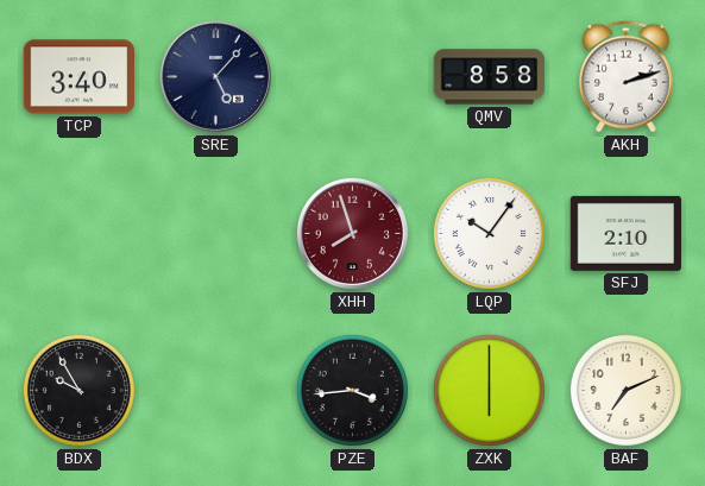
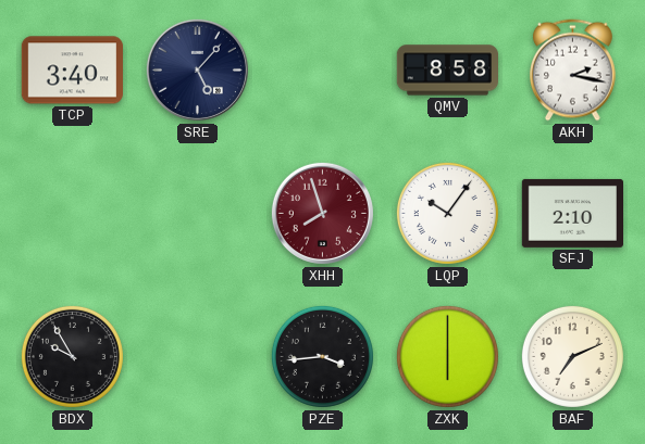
AKH: 2:12 -> 2:17 (573, 71)
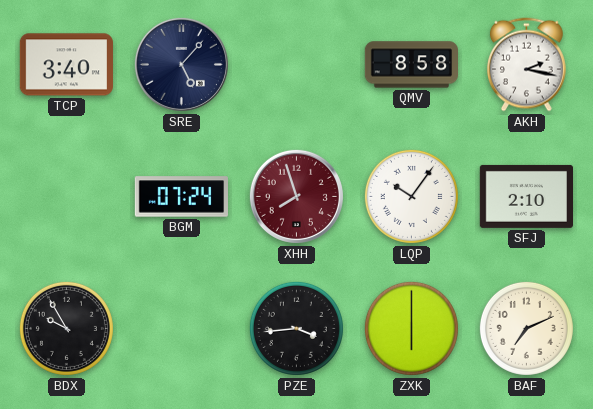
BGM: none -> 07:24 (181, 197)
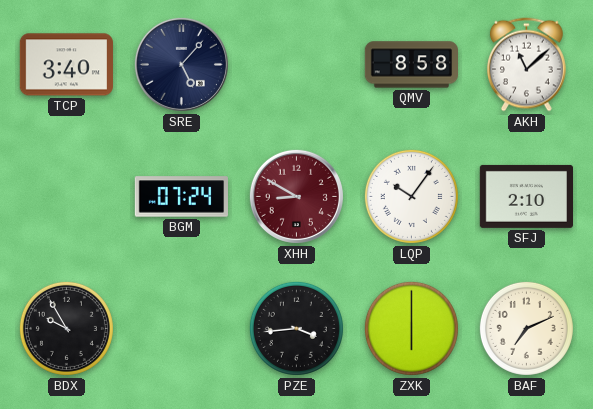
AKH: 2:17 -> 11:08 (527, 65)
XHH: 7:57 -> 8:50 (296, 196)
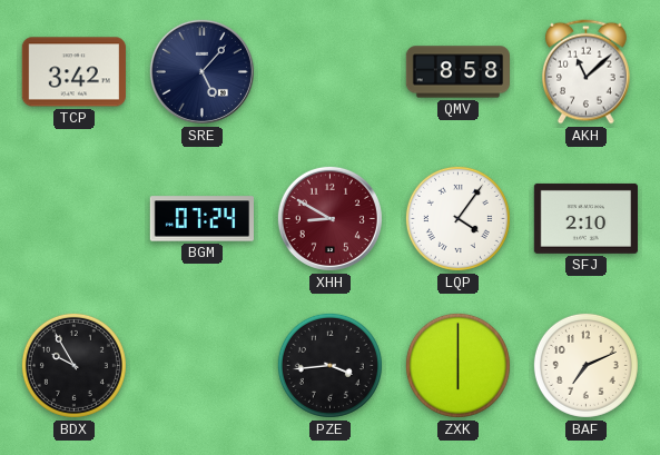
TCP: 3:40 -> 3:42 (73, 72)
LQP: 10:06 -> 4:06 (457, 218)
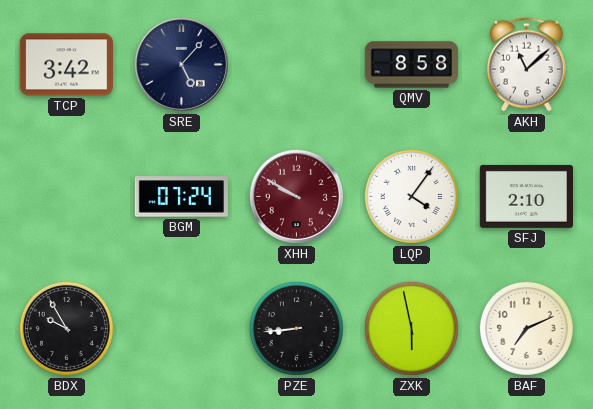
XHH: 8:50 -> 9:50 (296, 196)
PZE: 3:44 -> 8:44 (296, 328)
ZXK: 6:00 -> 5:58 (411, 328)
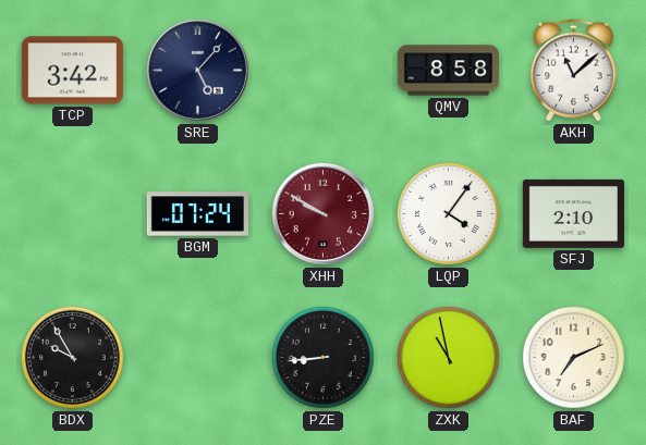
ZXK: 5:58 -> 10:58 (448, 357)
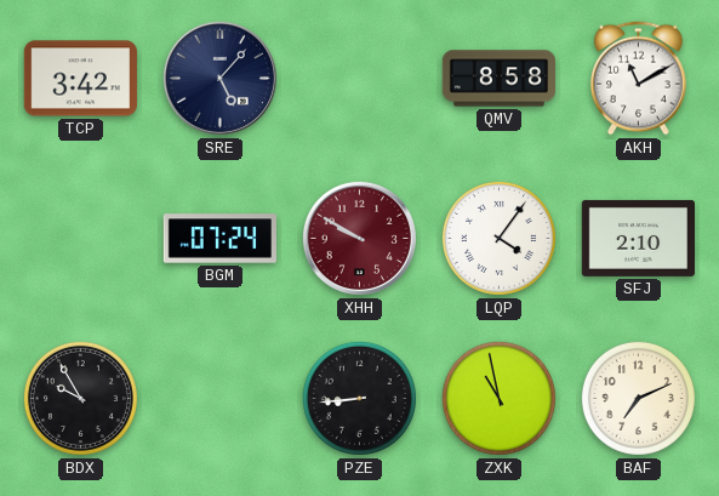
AKH: 11:08 -> 11:10 (639, 79)
